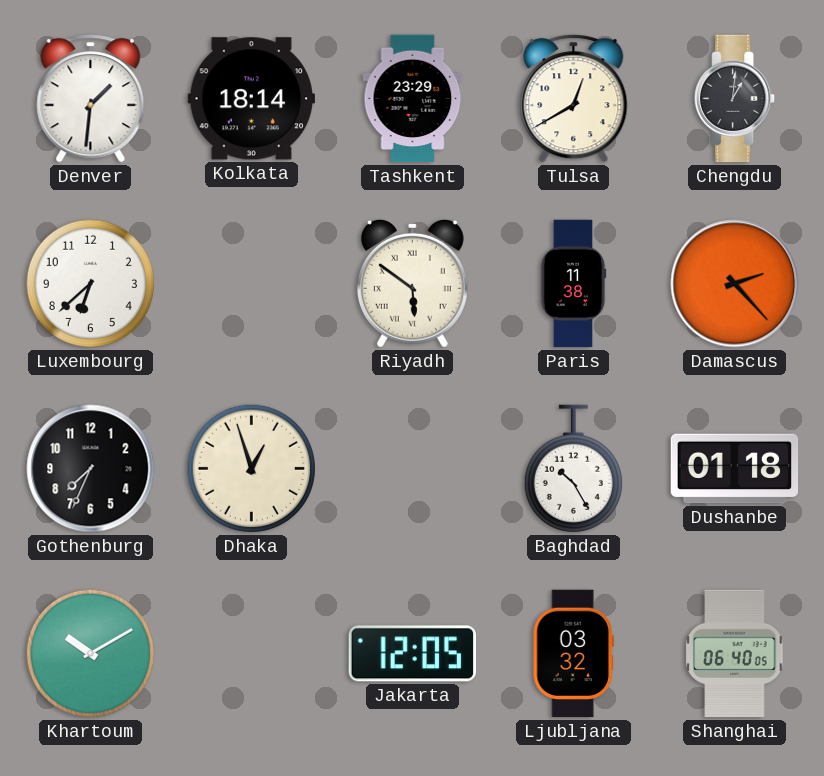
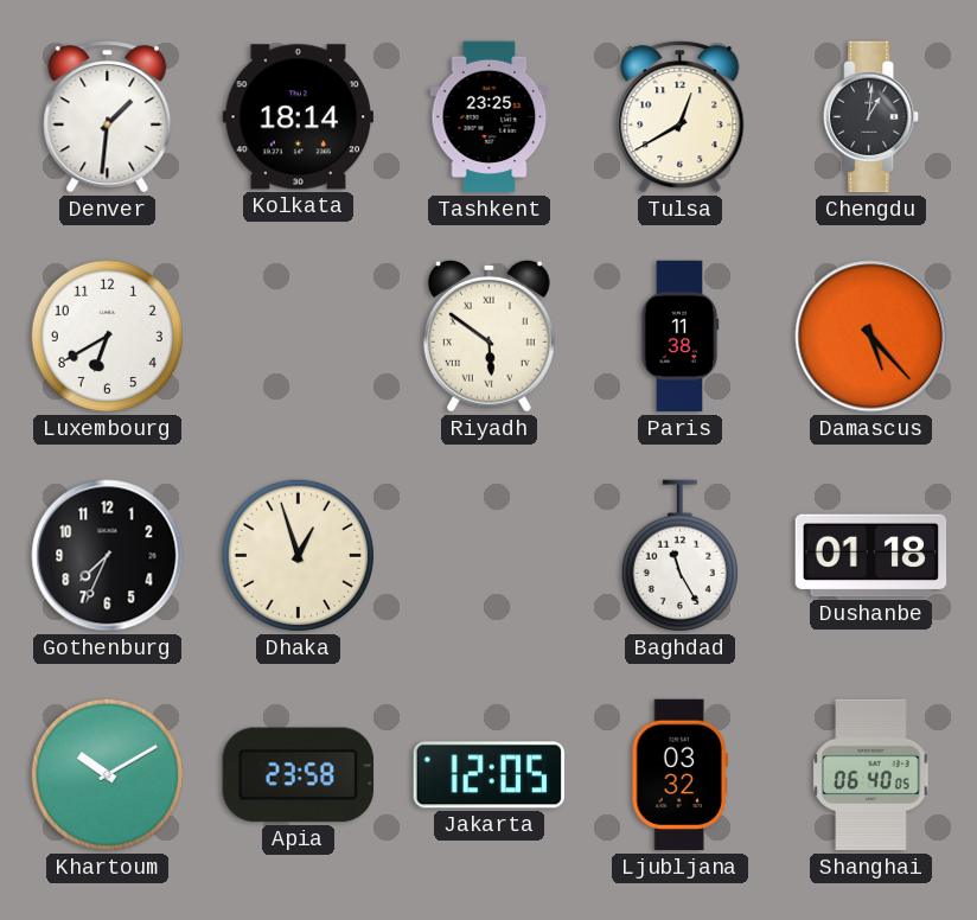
Tashkent: 23:29 -> 23:25 (490, 117)
Luxembourg: 6:38 -> 6:40 (107, 336)
Damascus: 2:23 -> 5:23 (871, 337)
Baghdad: 10:25 -> 11:25 (679, 556)
Apia: none -> 23:58 (298, 775)
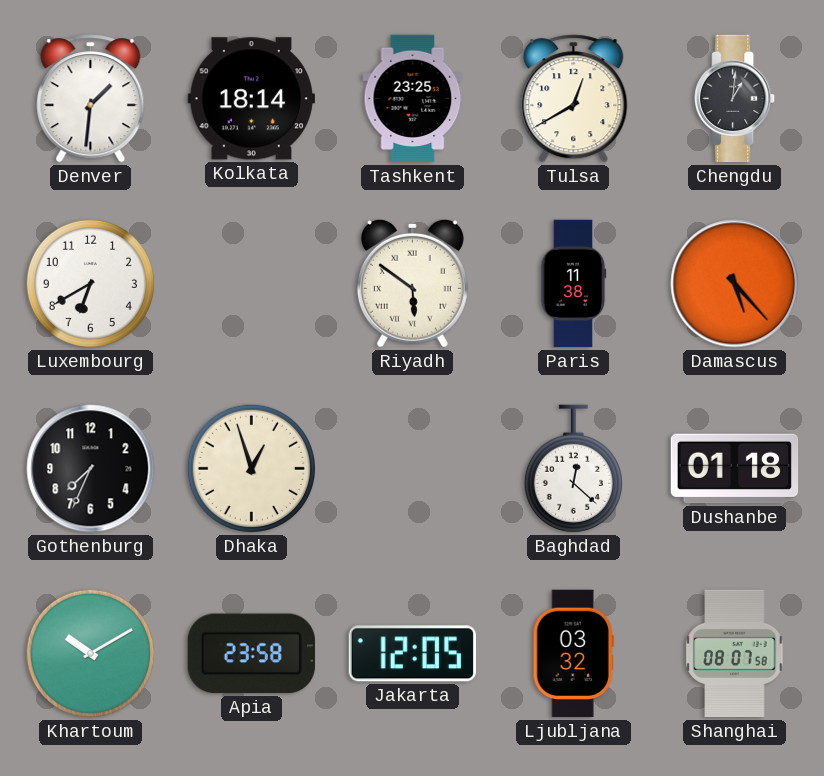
Baghdad: 11:25 -> 12:22 (573, 469)
Shanghai: 06:40 -> 08:07 (735, 654)
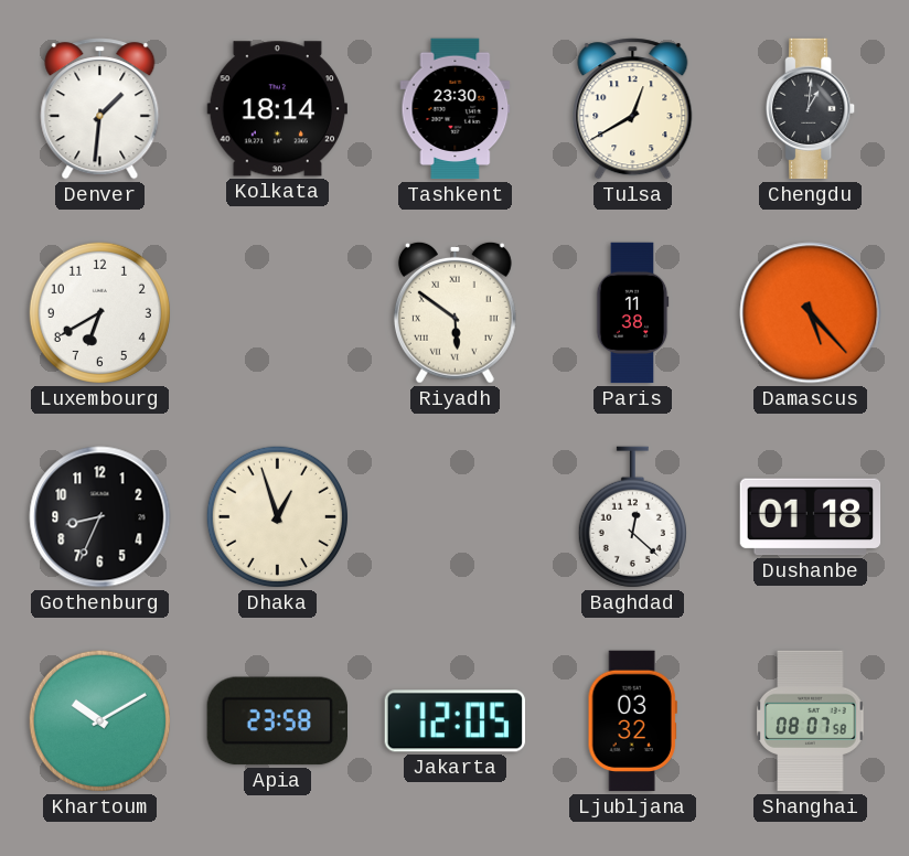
Tashkent: 23:25 -> 23:30 (456, 109)
Gothenburg: 7:34 -> 8:34 (100, 517)
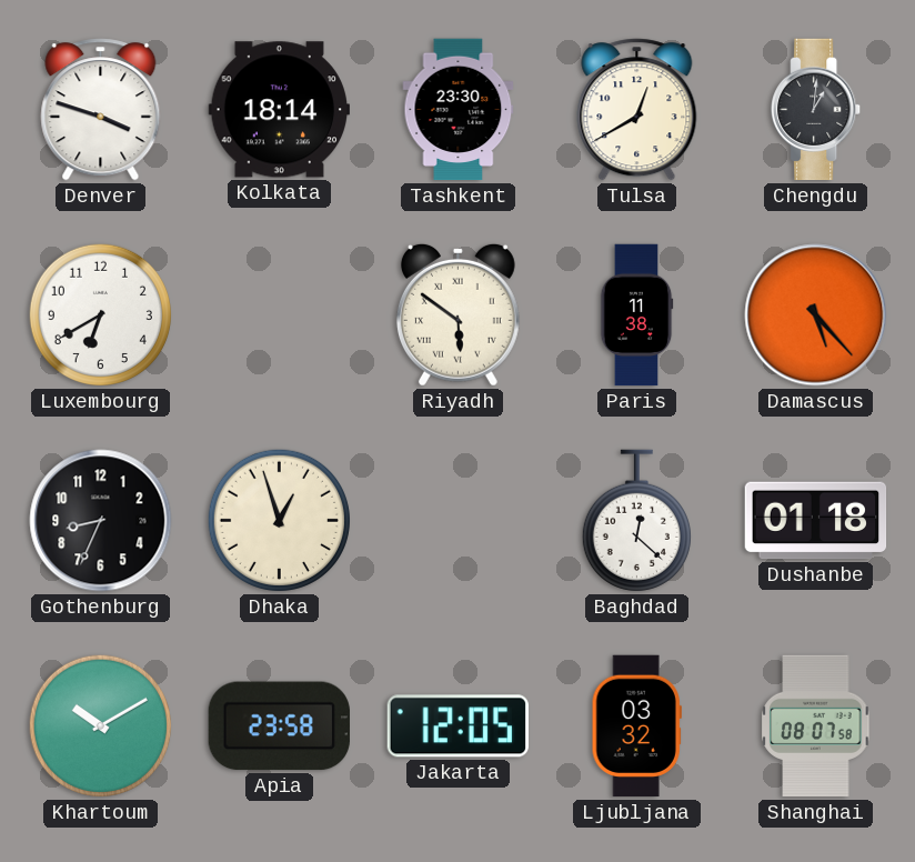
Denver: 1:31 -> 3:48 (101, 110)
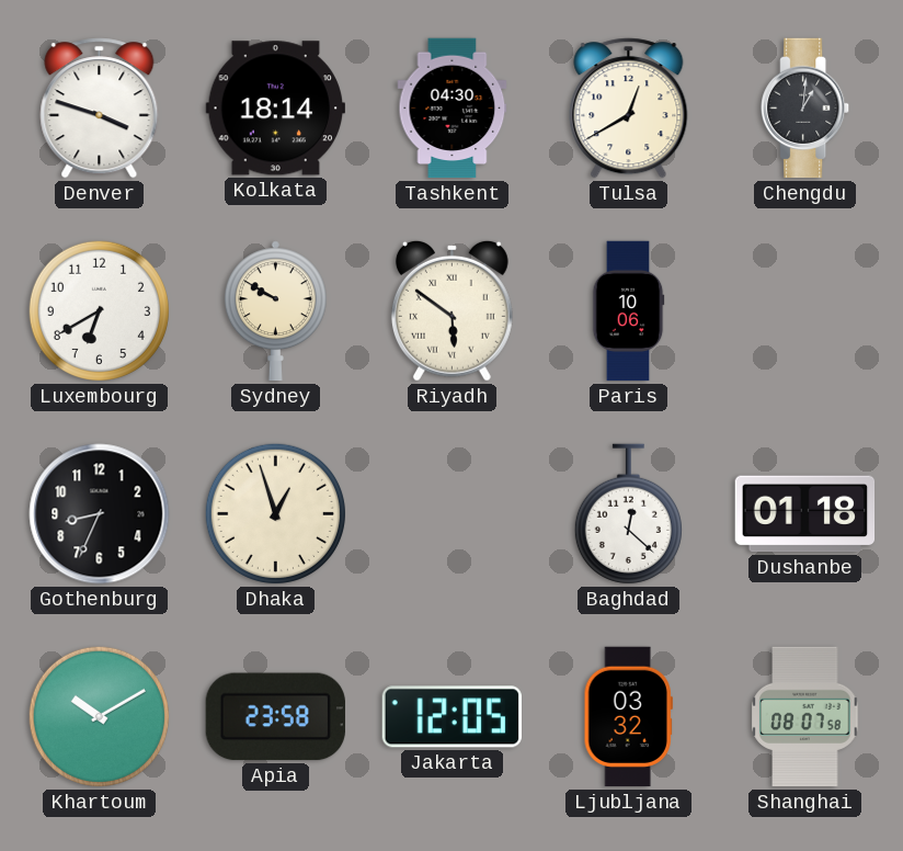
Tashkent: 23:30 -> 04:30 (453, 109)
Sydney: none -> 9:50 (275, 311)
Paris: 11:38 -> 10:06 (628, 311)
Damascus: 5:23 -> none (816, 315)
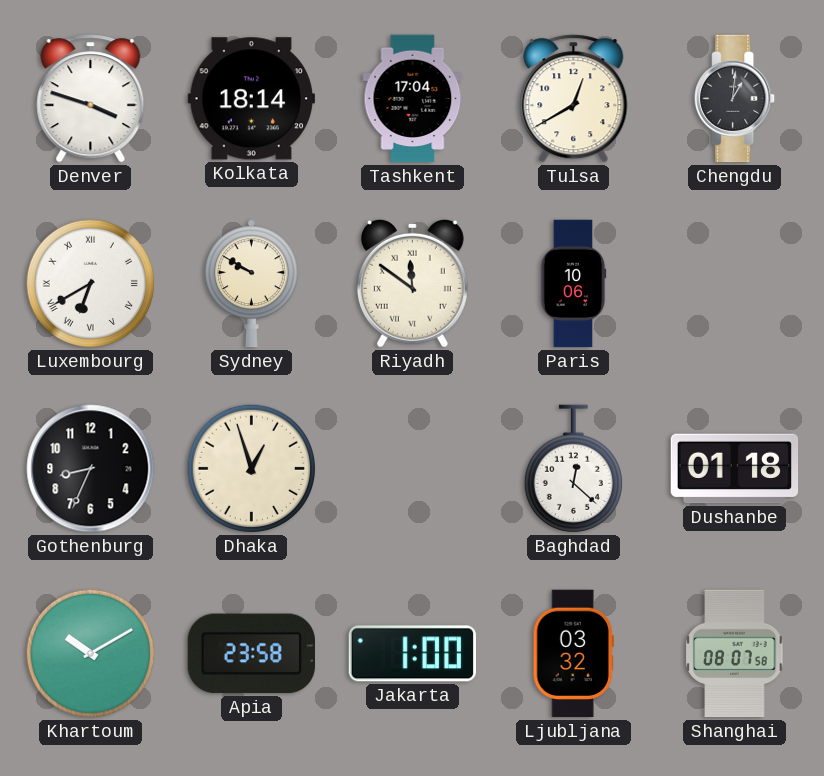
Tashkent: 04:30 -> 17:04 (413, 99)
Luxembourg numerals: Arabic -> Roman (90, 283)
Riyadh: 5:51 -> 11:51 (412, 283)
Jakarta: 12:05 -> 1:00 (412, 654)
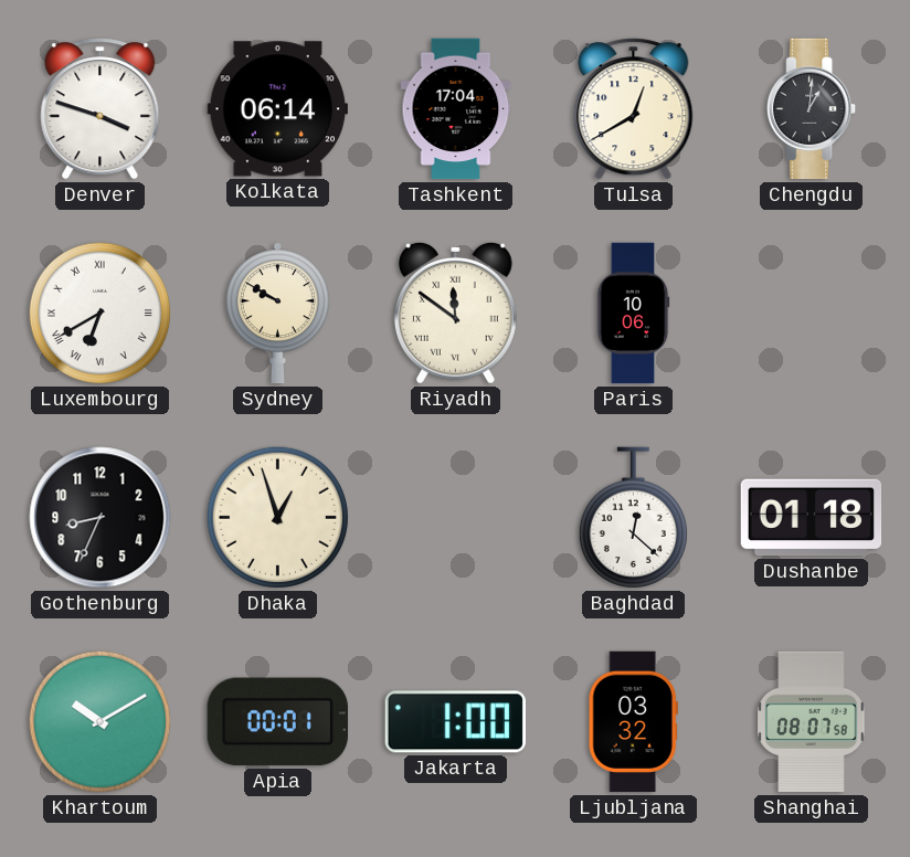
Kolkata: 18:14 -> 06:14 (277, 109)
Apia: 23:58 -> 00:01 (277, 722)
